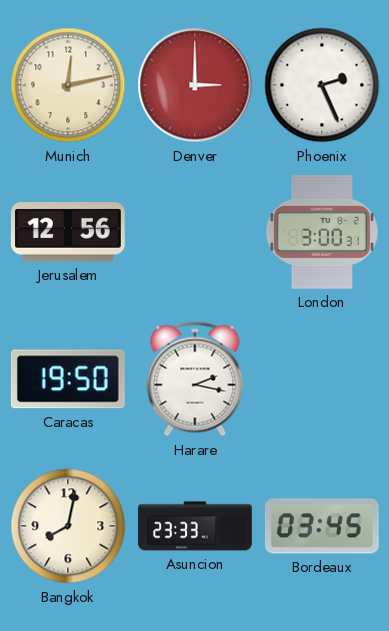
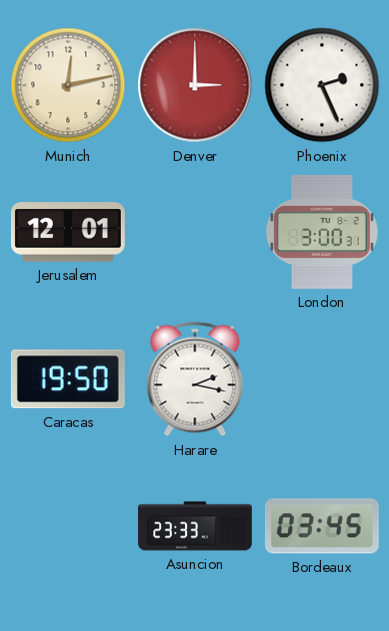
Jerusalem: 12:56 -> 12:01 (68, 232)
Bangkok: 8:02 -> none (68, 526)
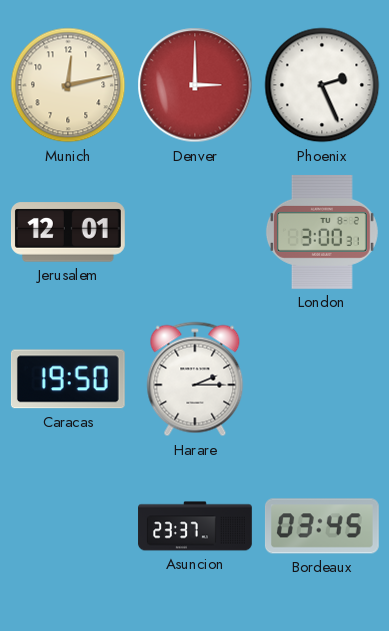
Harare: 2:17 -> 2:15 (195, 379)
Asuncion: 23:33 -> 23:37 (195, 526)
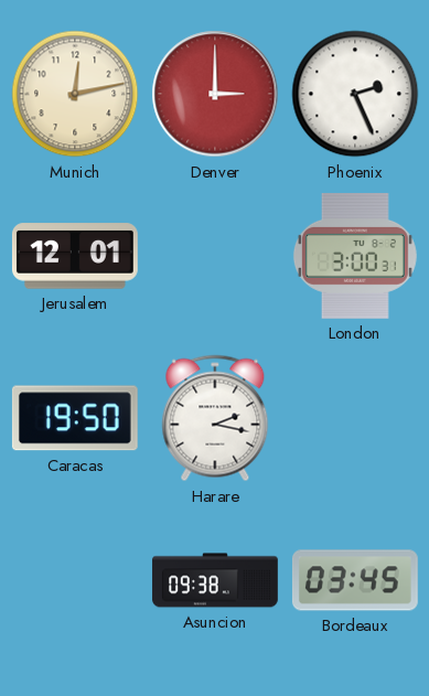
Harare: 2:15 -> 2:17 (215, 418)
Asuncion: 23:37 -> 09:38 (215, 580)
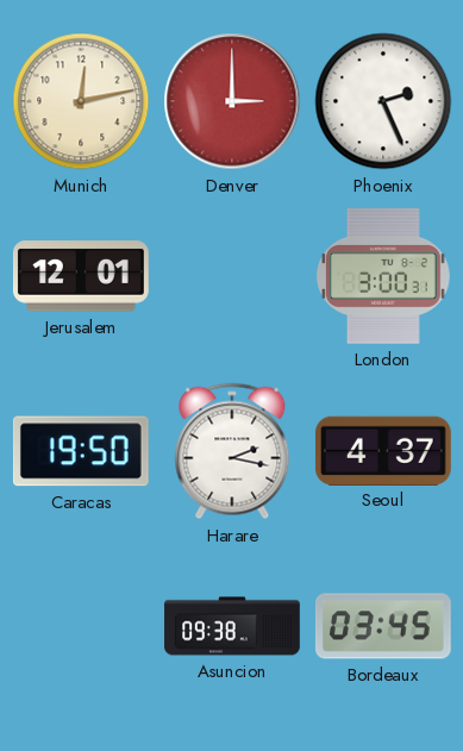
Seoul: none -> 4:37 (383, 450)
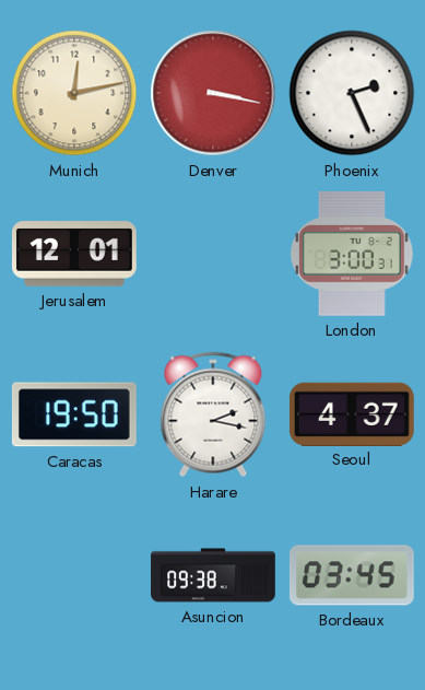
Denver: 3:00 -> 3:17 (213, 93)
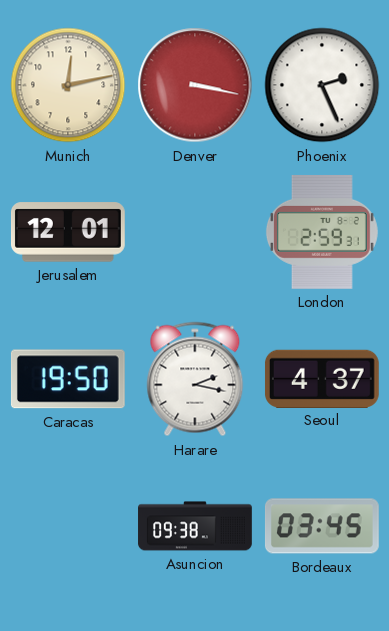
London: 3:00 -> 2:59 (322, 232)
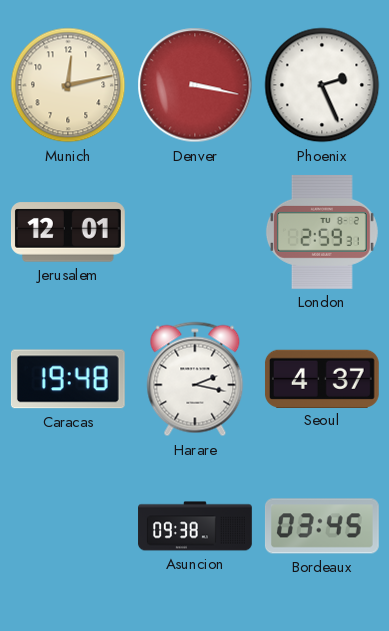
Caracas: 19:50 -> 19:48 (68, 379)
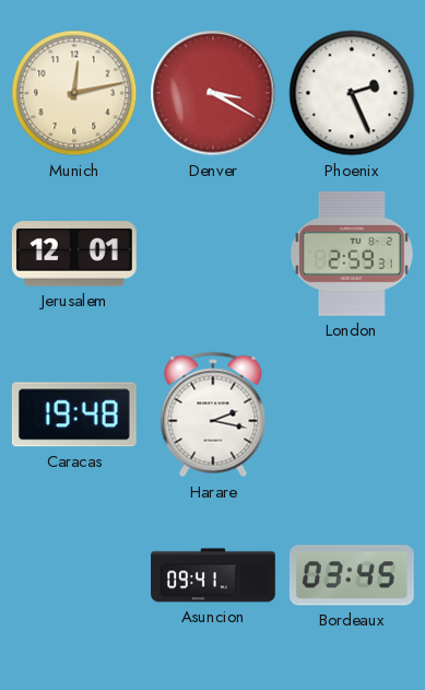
Denver: 3:17 -> 3:20 (213, 93)
Seoul: 4:37 -> none (322, 378)
Asuncion: 09:38 -> 09:41 (213, 575)
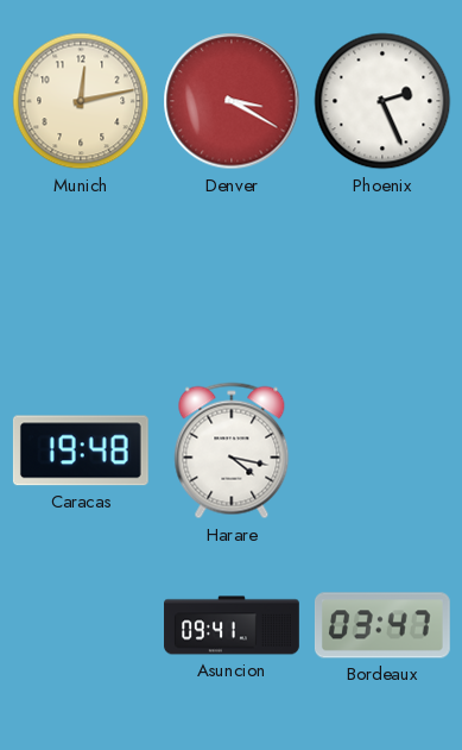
Jerusalem: 12:01 -> none (74, 254)
London: 2:59 -> none (352, 254)
Harare: 2:17 -> 4:17 (232, 450)
Bordeaux: 03:45 -> 03:47 (382, 625)
